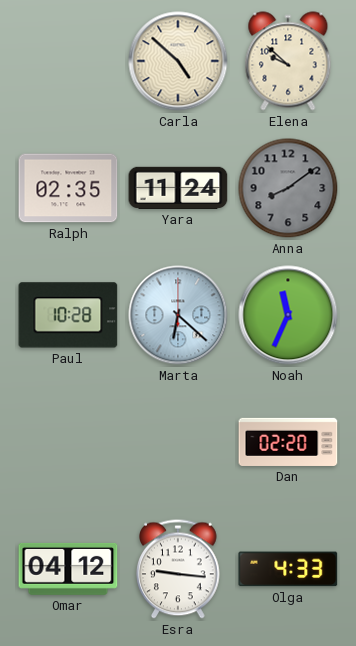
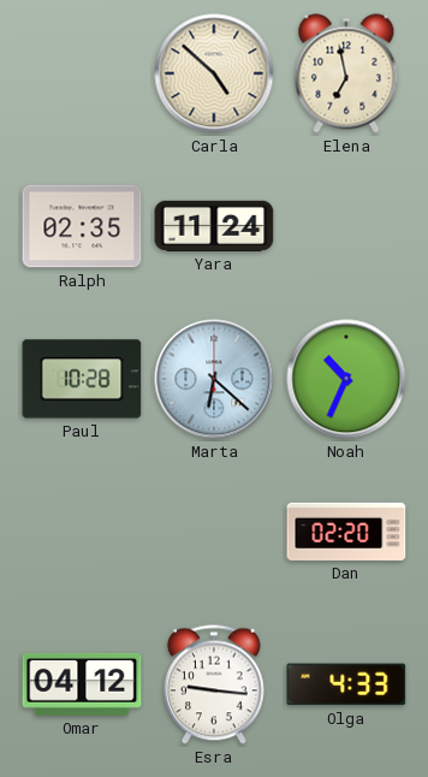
Elena: 9:52 -> 6:58 (346, 73)
Anna: 8:09 -> none (288, 188)
Noah: 11:34 -> 10:34 (346, 379)
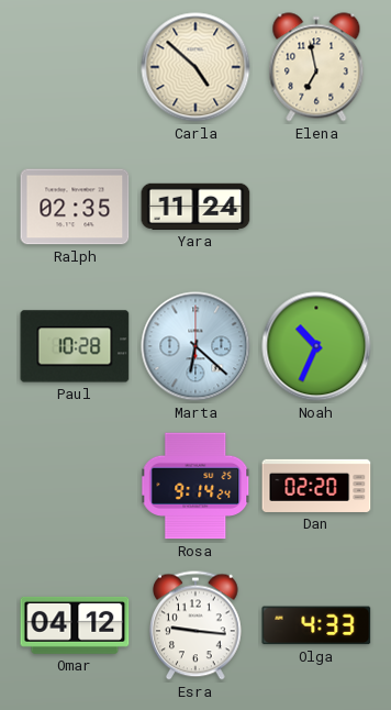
Rosa: none -> 9:14 (195, 486)
